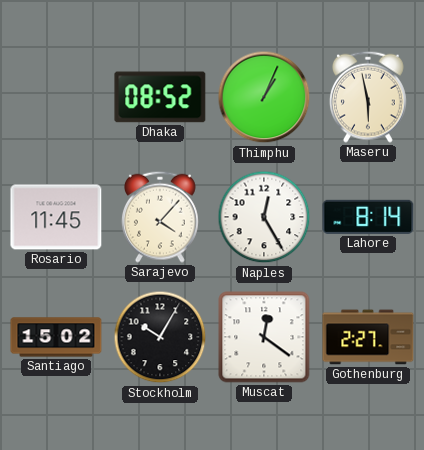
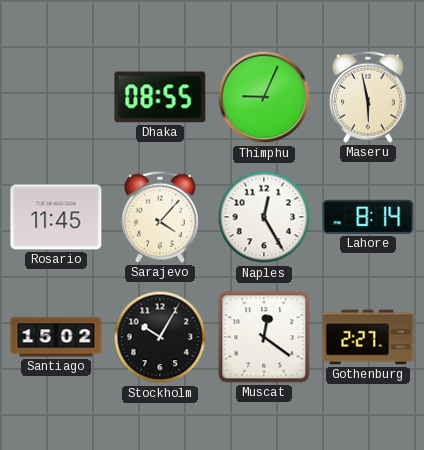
Dhaka: 08:52 -> 08:55 (160, 97)
Thimphu: 1:04 -> 9:04 (264, 97)
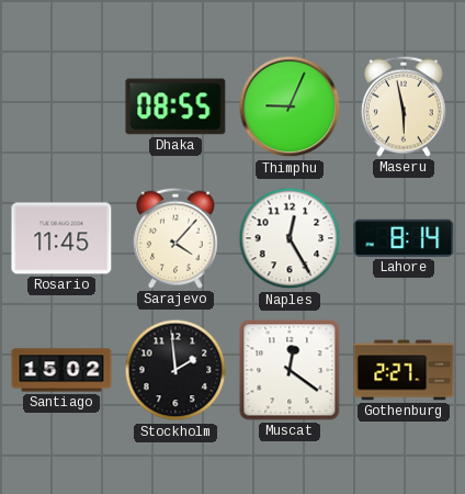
Stockholm: 10:05 -> 1:59 (175, 370)
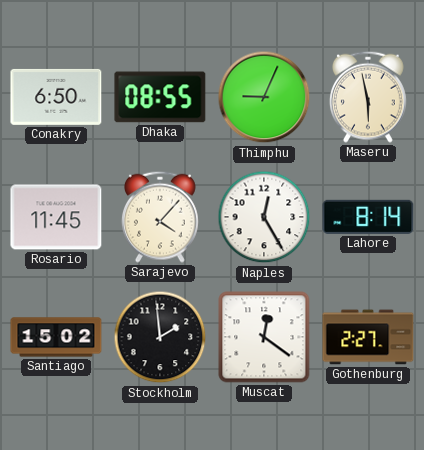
Conakry: none -> 6:50 (56, 97)
